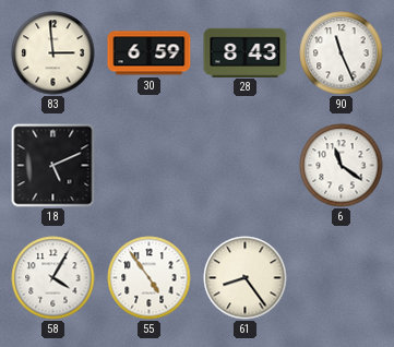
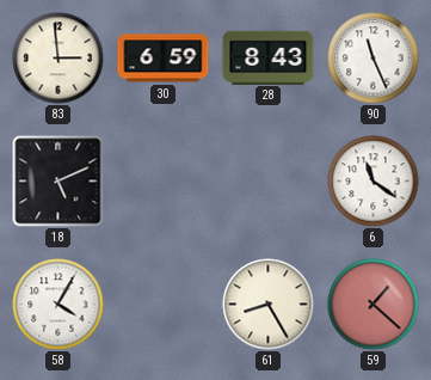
55: 4:54 -> none (150, 278)
61: 8:24 -> 8:25 (269, 305)
59: none -> 1:22 (374, 305)
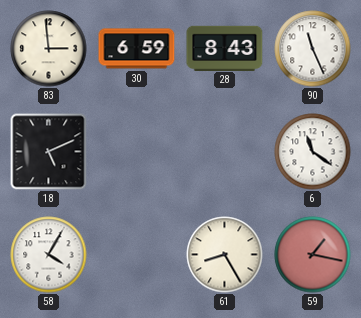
59: 1:22 -> 1:17 (313, 255)
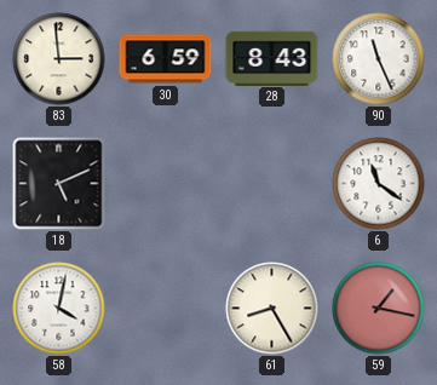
58: 4:05 -> 4:02 (59, 309)
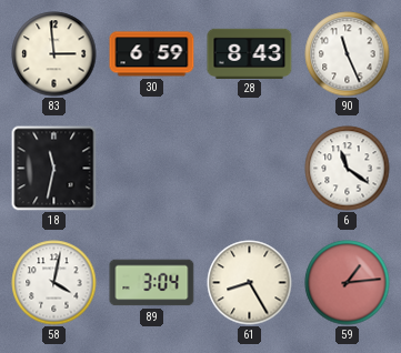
18: 5:11 -> 11:32 (54, 169)
89: none -> 3:04 (152, 283)
59: 1:17 -> 1:14 (348, 283)
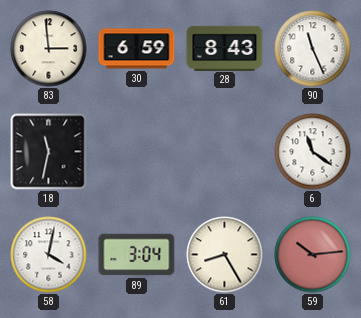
59: 1:14 -> 10:14 (313, 255)
